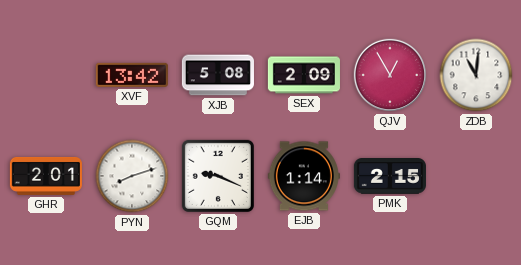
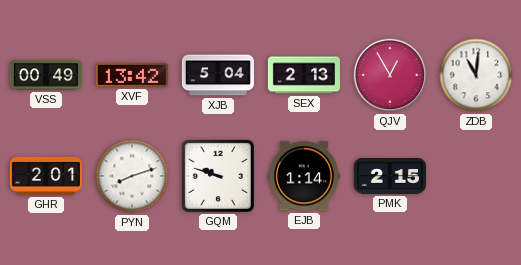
VSS: none -> 00:49 (46, 75)
XJB: 5:08 -> 5:04 (218, 75)
SEX: 2:09 -> 2:13 (304, 75)
GQM: 9:19 -> 9:48 (218, 176)
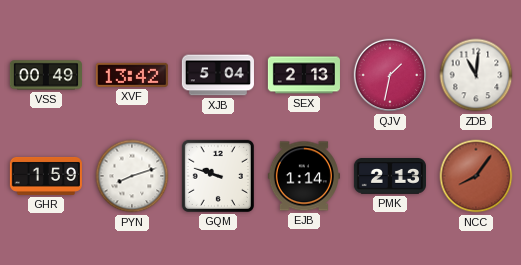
QJV: 12:55 -> 1:32 (390, 75)
GHR: 2:01 -> 1:59 (46, 176)
PMK: 2:15 -> 2:13 (390, 176)
NCC: none -> 8:06 (476, 176)
